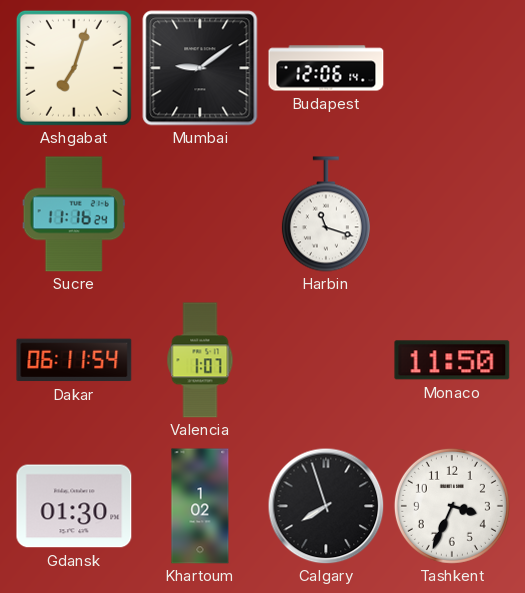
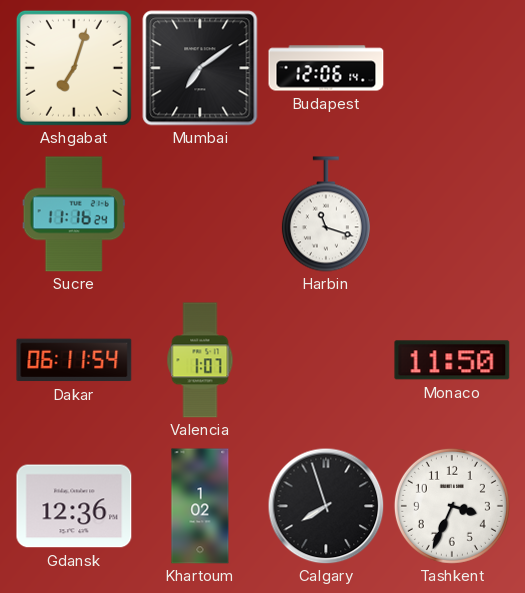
Mumbai: 9:09 -> 7:09 (200, 68)
Gdansk: 01:30 -> 12:36 (74, 506)
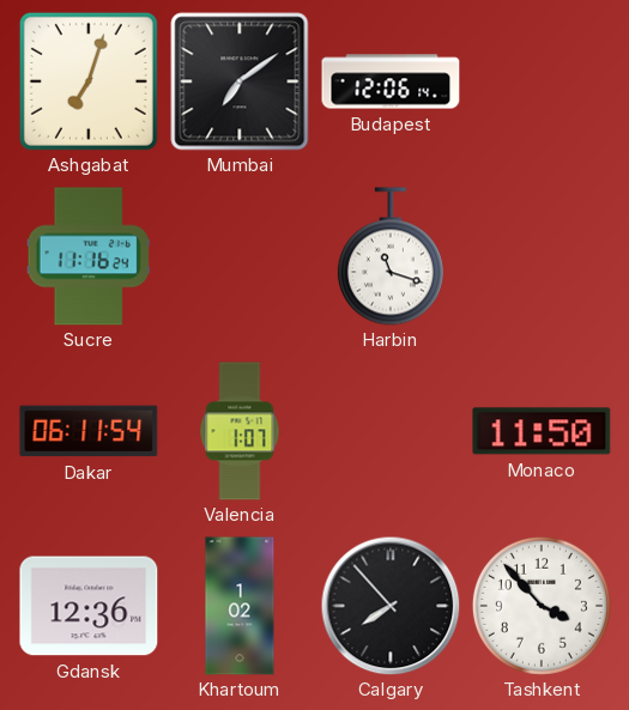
Calgary: 7:57 -> 7:53 (391, 606)
Tashkent: 3:34 -> 3:53 (542, 606)
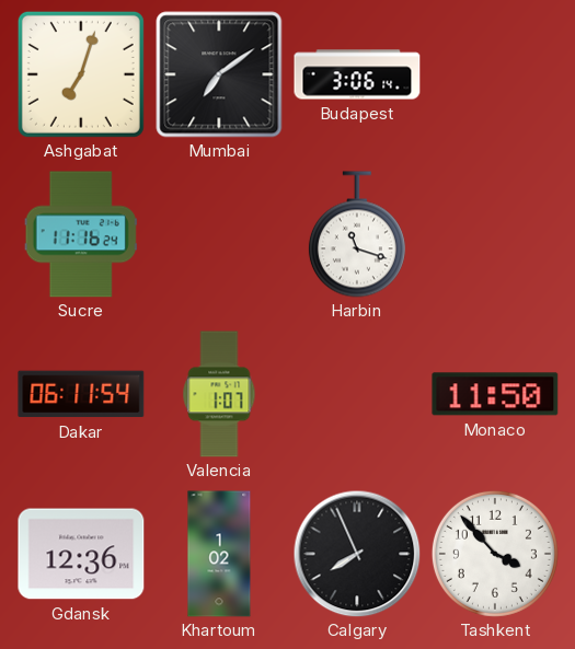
Budapest: 12:06 -> 3:06 (357, 74)
Calgary: 7:53 -> 7:56 (357, 554)
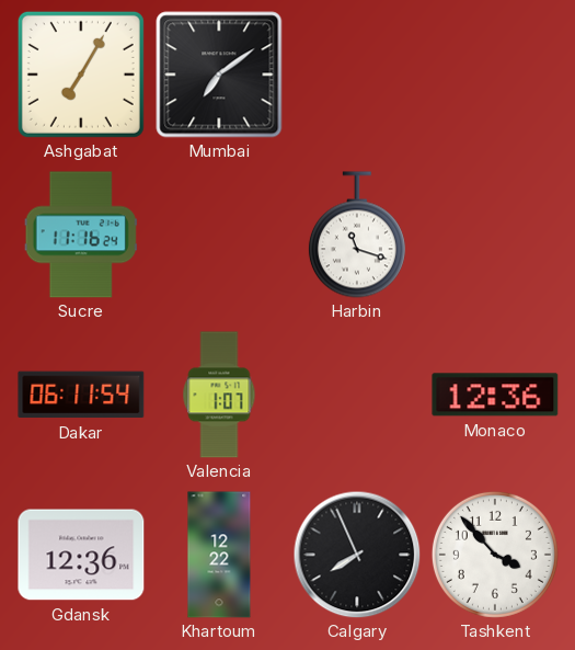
Ashgabat: 7:03 -> 7:05 (81, 75)
Budapest: 3:06 -> none (357, 74)
Monaco: 11:50 -> 12:36 (495, 395)
Khartoum: 1:02 -> 12:22 (219, 555)
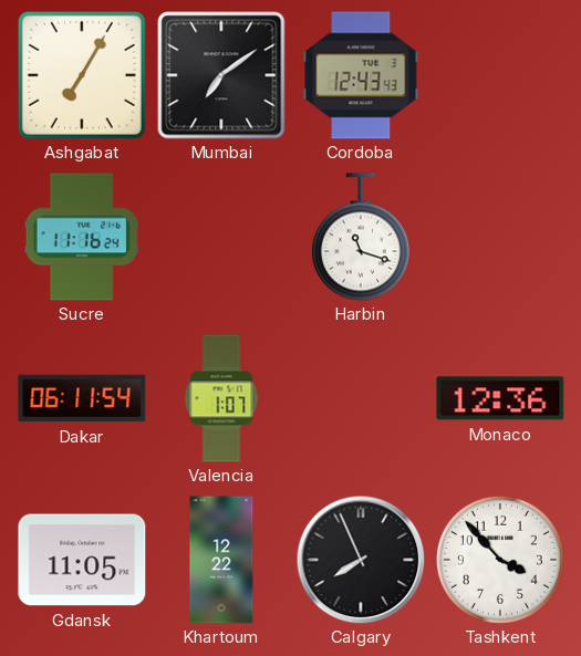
Cordoba: none -> 12:43 (361, 75)
Gdansk: 12:36 -> 11:05 (82, 560)
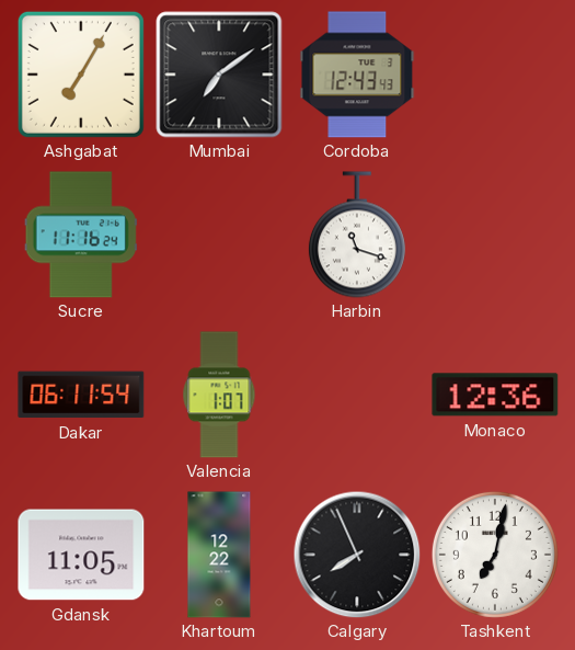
Tashkent: 3:53 -> 7:02 (495, 555)
